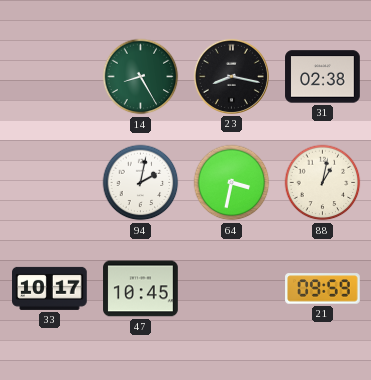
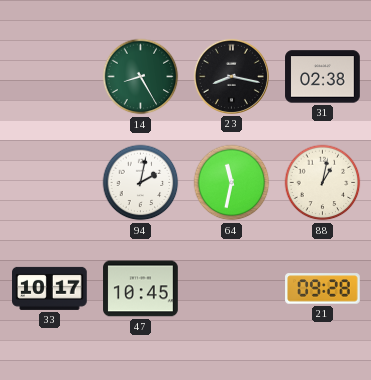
64: 3:32 -> 11:32 (232, 183)
21: 09:59 -> 09:28 (323, 289)
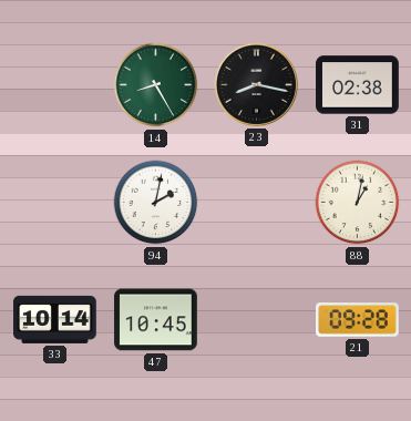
64: 11:32 -> none (232, 183)
33: 10:17 -> 10:14 (55, 319)
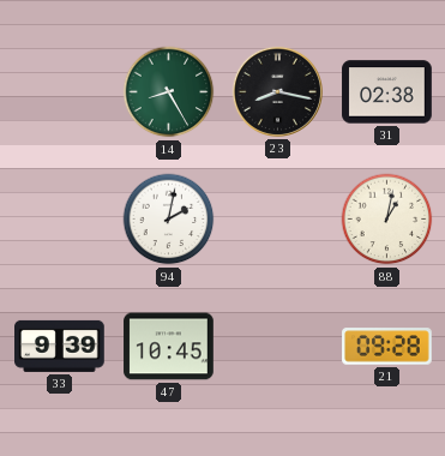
33: 10:14 -> 9:39 (60, 346)
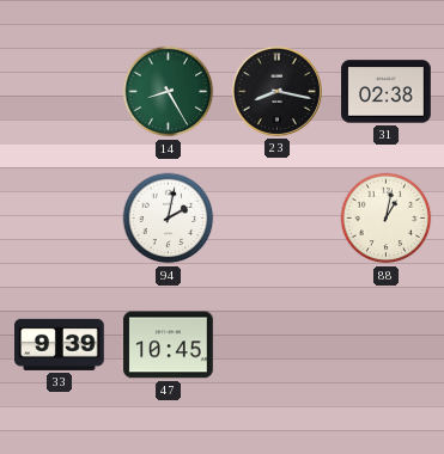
21: 09:28 -> none (387, 347)
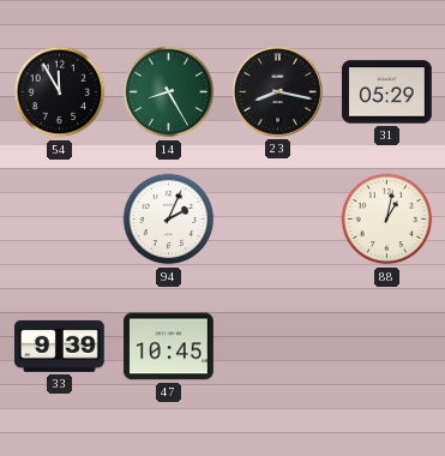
54: none -> 11:55 (60, 92)
31: 02:38 -> 05:29 (387, 92)
94: 2:02 -> 2:04 (169, 220)
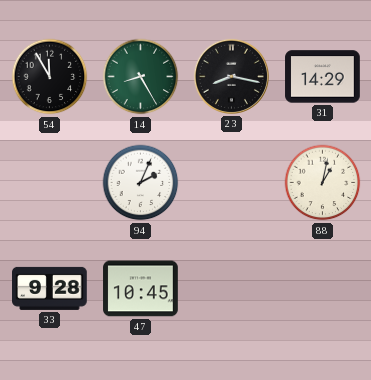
31: 05:29 -> 14:29 (323, 77)
33: 9:39 -> 9:28 (50, 288)
